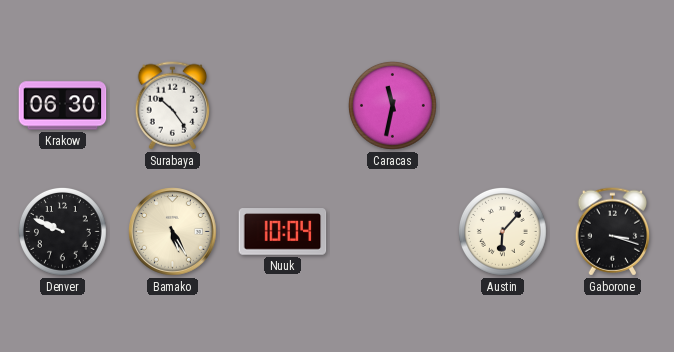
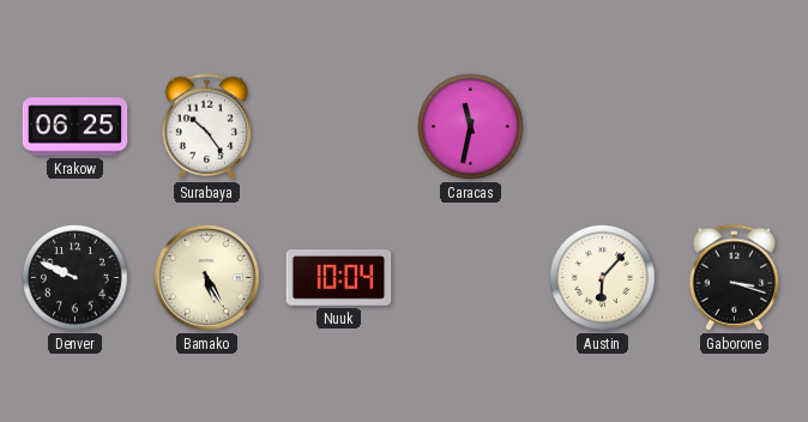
Krakow: 06:30 -> 06:25 (76, 127)
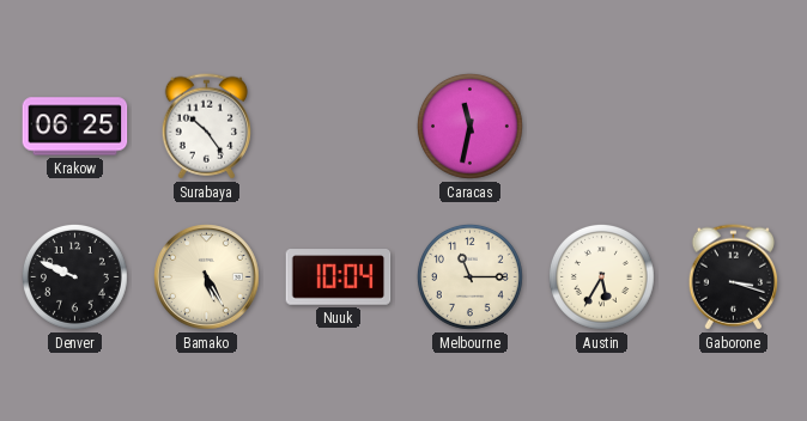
Melbourne: none -> 11:15 (469, 276)
Austin: 6:07 -> 5:35 (601, 276)
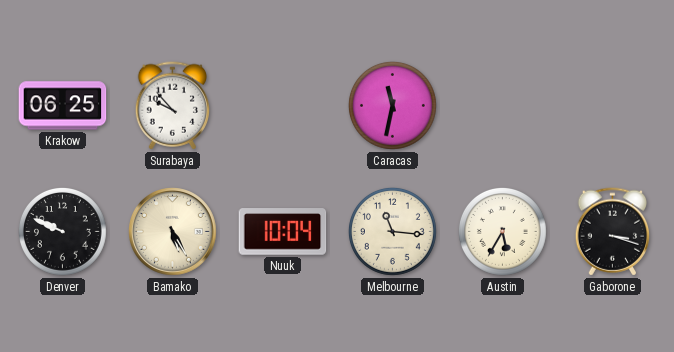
Surabaya: 10:24 -> 9:53 (172, 106)
Melbourne: 11:15 -> 11:16 (392, 231)
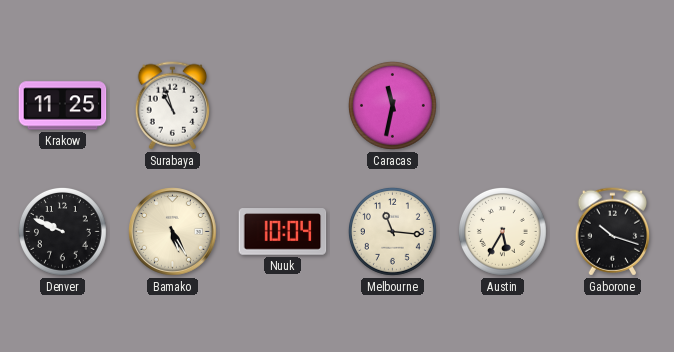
Krakow: 06:25 -> 11:25 (63, 106)
Surabaya: 9:53 -> 10:57 (172, 106)
Gaborone: 3:18 -> 10:18 (612, 232)
